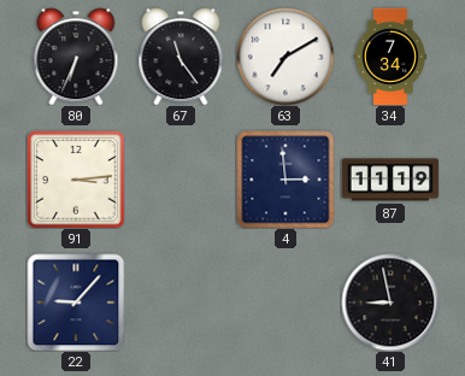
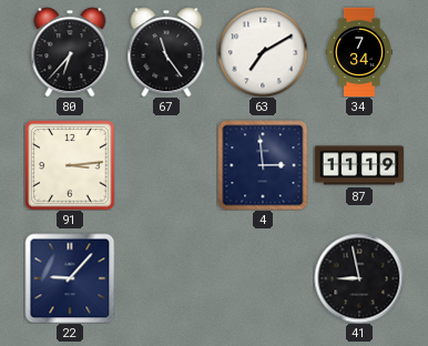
80: 6:34 -> 6:37 (70, 52)
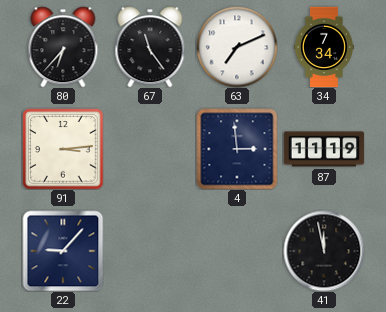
63: 7:10 -> 7:11 (237, 47)
41: 8:58 -> 11:58 (324, 251)
